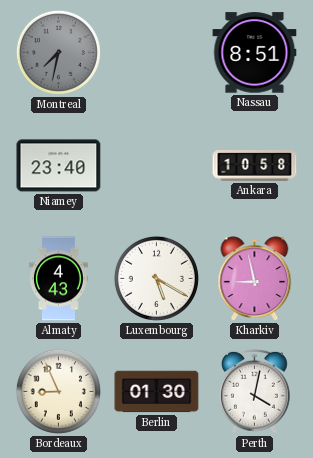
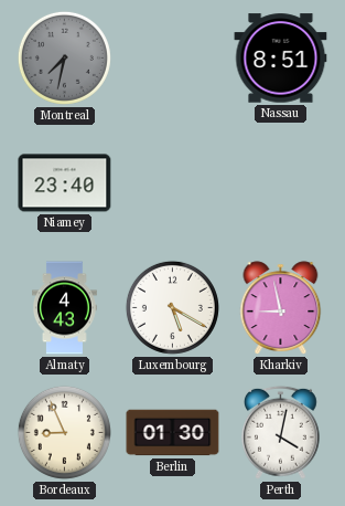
Ankara: 10:58 -> none (255, 166)
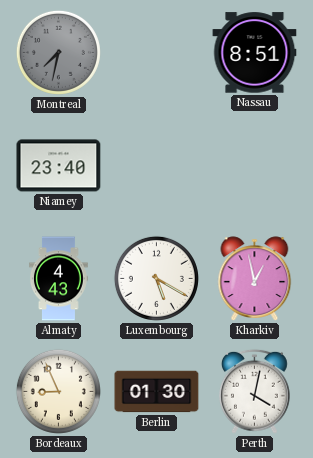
Kharkiv: 8:58 -> 12:58 (255, 279)
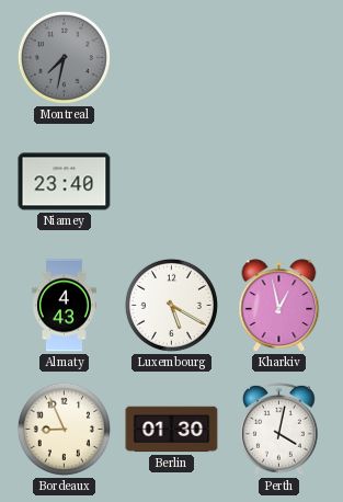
Nassau: 8:51 -> none (255, 53)
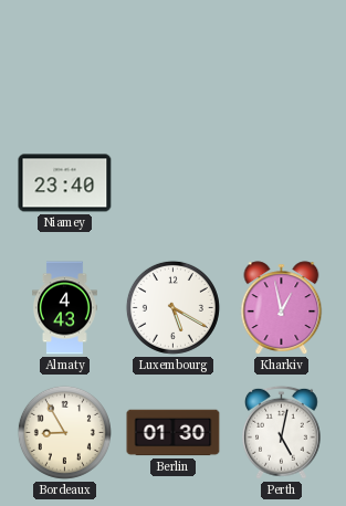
Montreal: 7:32 -> none (64, 57)
Bordeaux: 8:56 -> 8:55 (64, 432)
Perth: 4:02 -> 5:02 (282, 432)
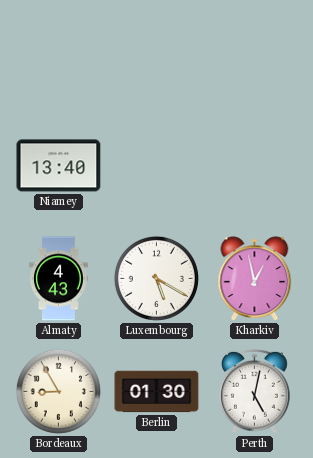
Niamey: 23:40 -> 13:40 (59, 166)
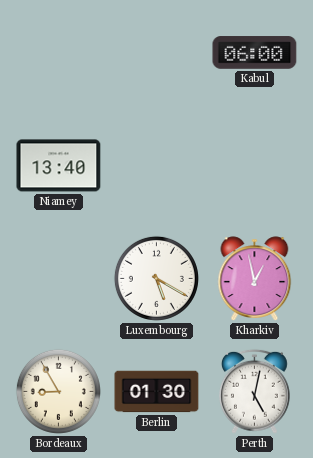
Kabul: none -> 06:00 (255, 53)
Almaty: 4:43 -> none (58, 279)
